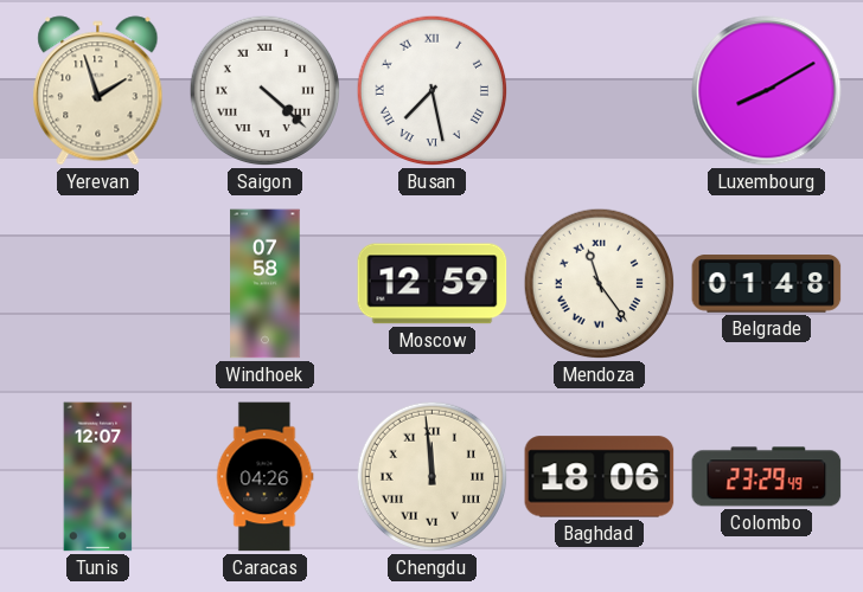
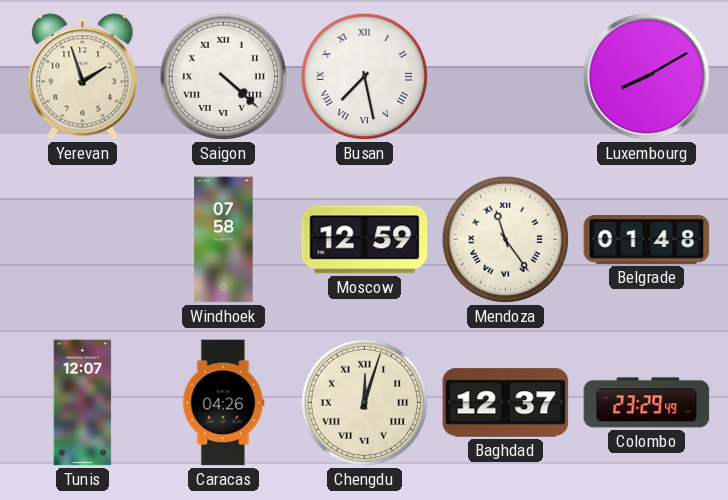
Chengdu: 11:59 -> 12:03 (365, 403)
Baghdad: 18:06 -> 12:37 (506, 403)
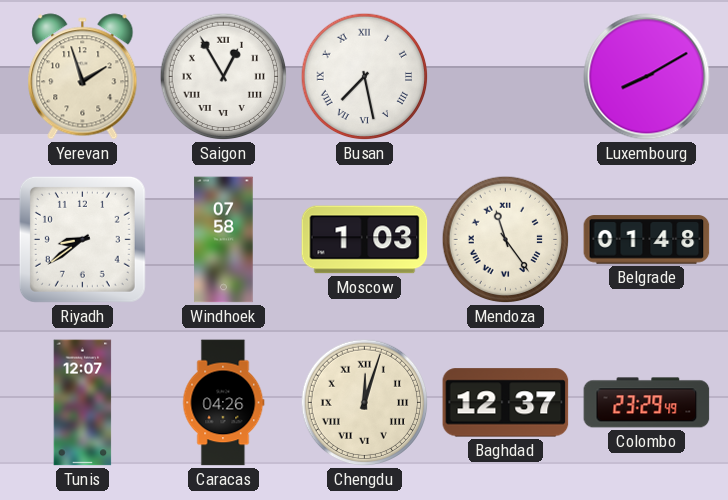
Saigon: 4:22 -> 12:55 (224, 77)
Riyadh: none -> 8:39 (82, 239)
Moscow: 12:59 -> 1:03 (365, 240)
